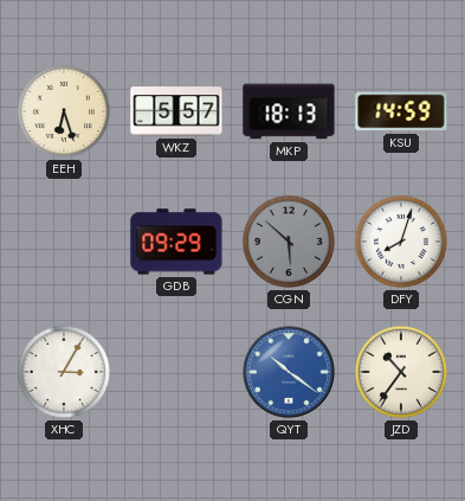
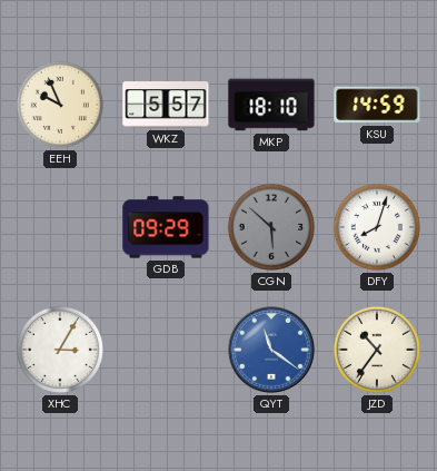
EEH: 6:27 -> 9:56 (60, 105)
MKP: 18:13 -> 18:10 (271, 105)
QYT: 10:21 -> 11:21 (272, 351)
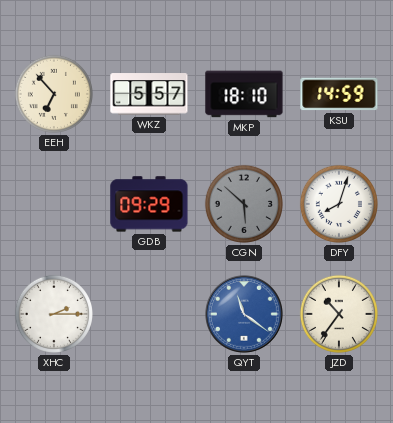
EEH: 9:56 -> 6:53 (54, 94)
XHC: 3:05 -> 2:15 (54, 314)
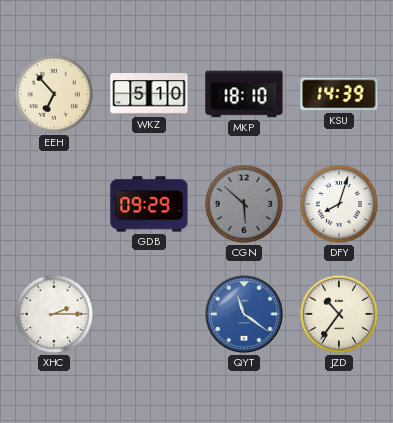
WKZ: 5:57 -> 5:10 (149, 94)
KSU: 14:59 -> 14:39 (339, 94)
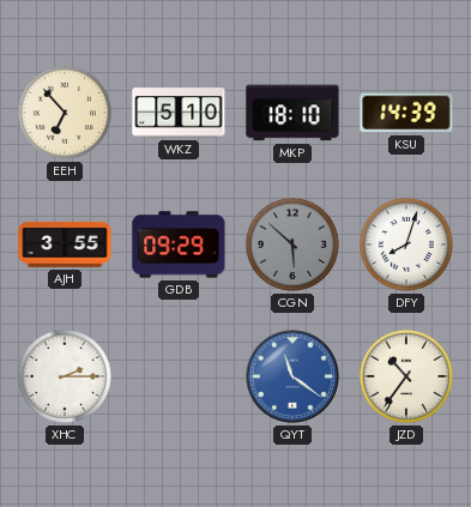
AJH: none -> 3:55 (65, 245)
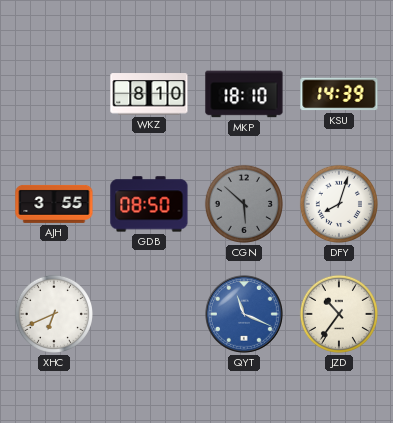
EEH: 6:53 -> none (65, 113)
WKZ: 5:10 -> 8:10 (149, 94)
GDB: 09:29 -> 08:50 (149, 204)
XHC: 2:15 -> 6:41 (54, 314)
QYT: 11:21 -> 11:19 (245, 315)
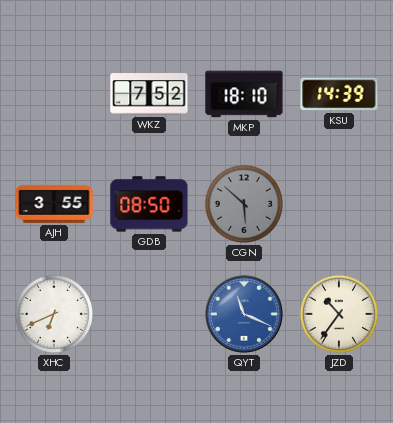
WKZ: 8:10 -> 7:52 (149, 94)
DFY: 8:03 -> none (339, 204)
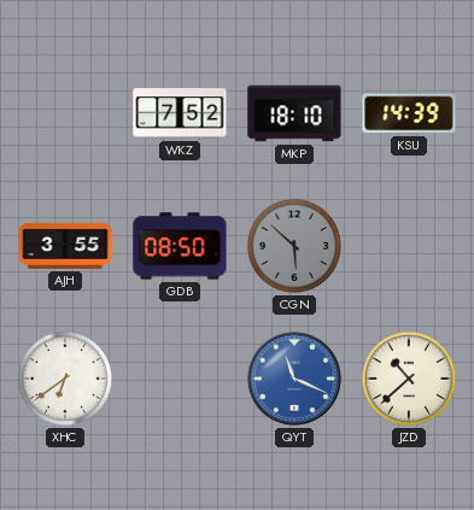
XHC: 6:41 -> 6:39 (65, 379)
JZD: 10:36 -> 10:38 (409, 379)
